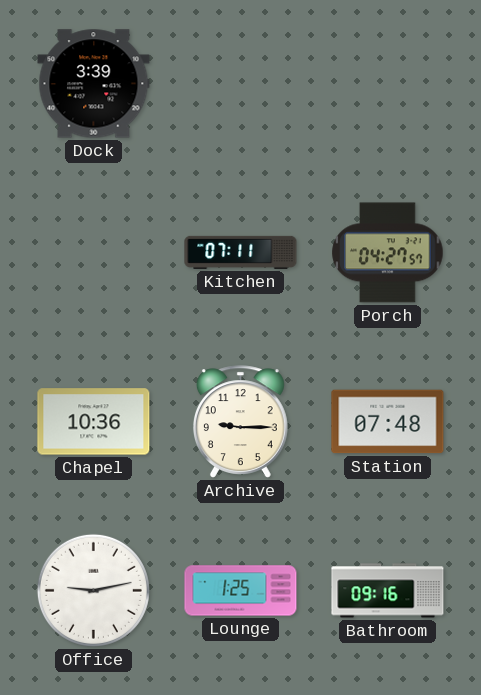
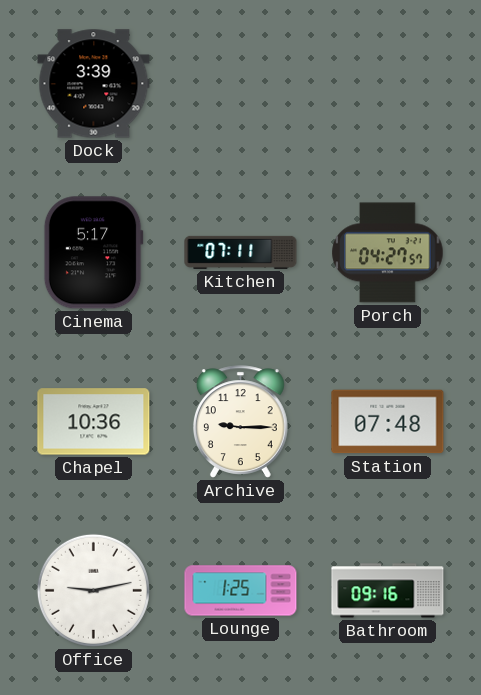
Cinema: none -> 5:17 (93, 253)
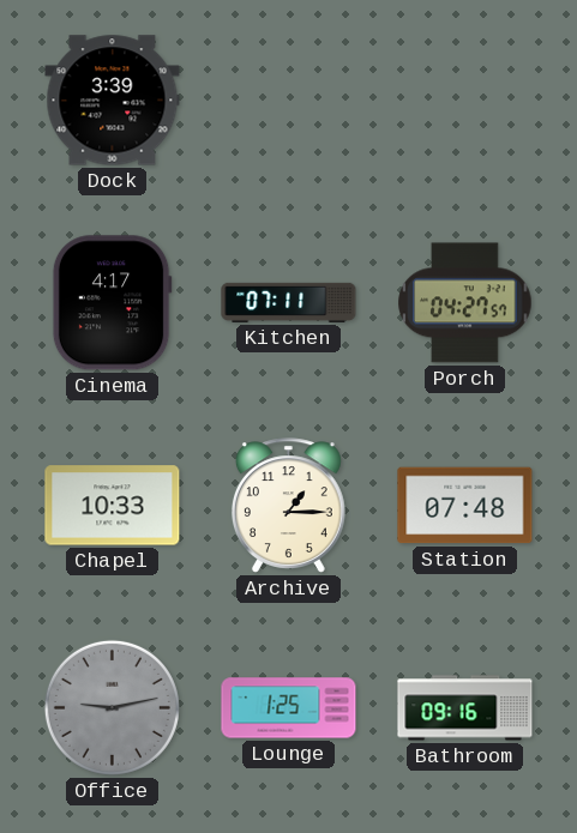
Cinema: 5:17 -> 4:17 (112, 303)
Chapel: 10:36 -> 10:33 (113, 506)
Archive: 9:15 -> 1:15 (288, 506)
Office dial: white -> grey (112, 707)
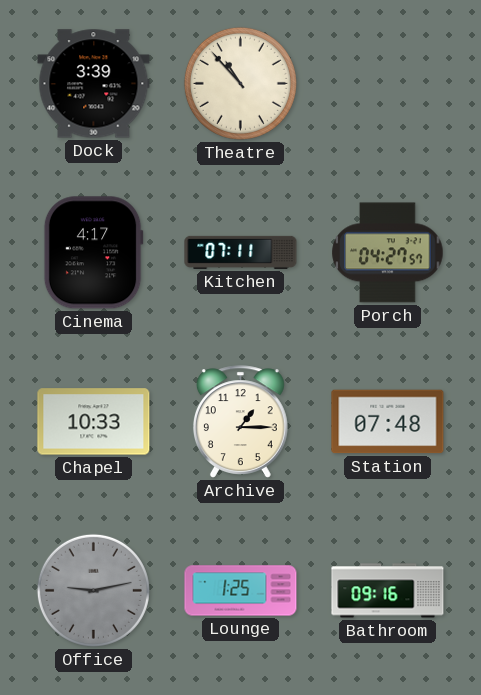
Theatre: none -> 10:53 (240, 83)
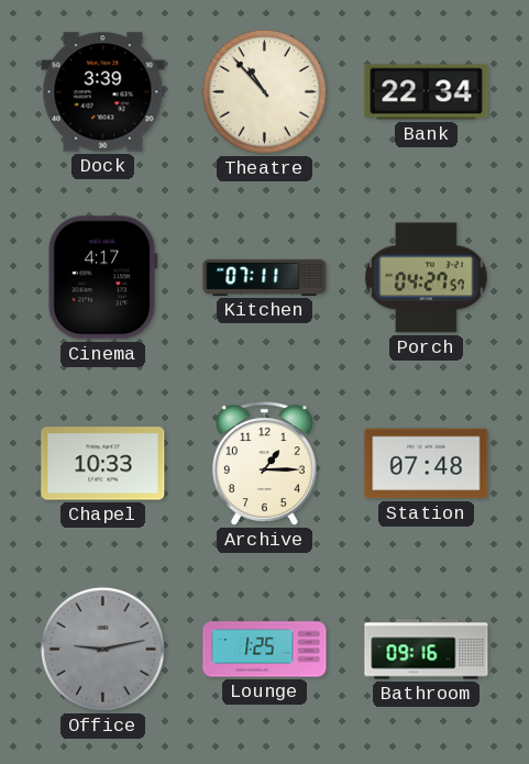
Bank: none -> 22:34 (427, 92)
